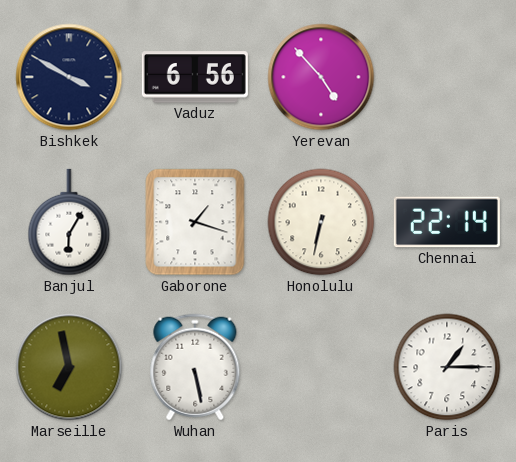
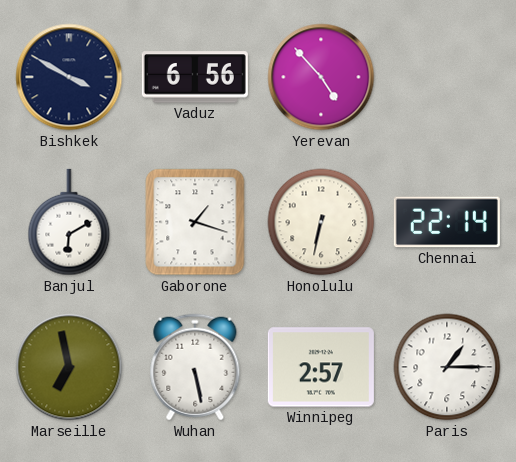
Banjul: 6:05 -> 6:10 (69, 222)
Winnipeg: none -> 2:57 (321, 367)
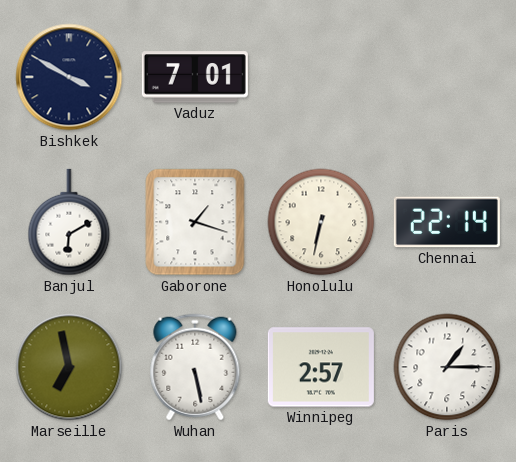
Vaduz: 6:56 -> 7:01 (195, 77)
Yerevan: 4:53 -> none (321, 77)
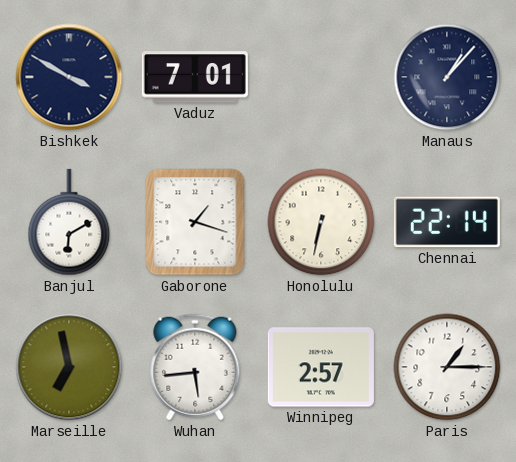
Manaus: none -> 1:07 (447, 77)
Wuhan: 5:28 -> 5:44 (195, 367)
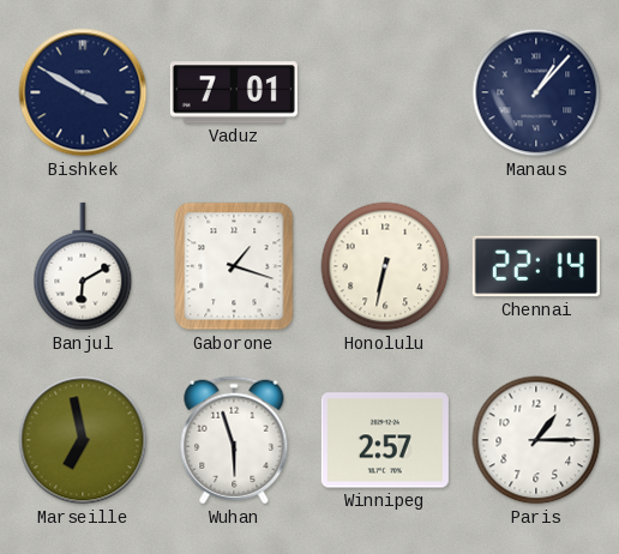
Wuhan: 5:44 -> 5:57 (234, 440)
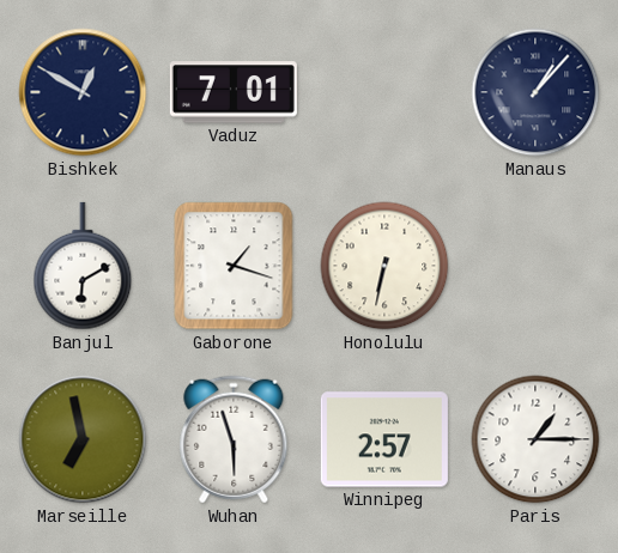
Bishkek: 3:50 -> 12:50 (83, 92)
Chennai: 22:14 -> none (536, 266)
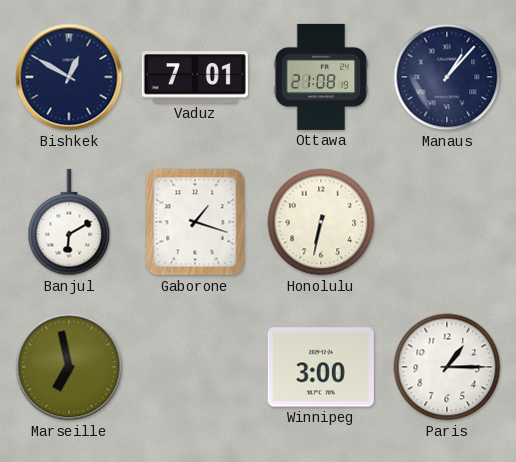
Ottawa: none -> 21:08 (321, 77)
Wuhan: 5:57 -> none (234, 439)
Winnipeg: 2:57 -> 3:00 (321, 367)
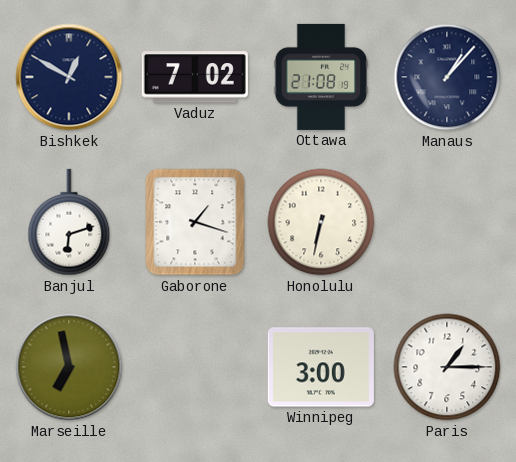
Vaduz: 7:01 -> 7:02 (195, 77)
Banjul: 6:10 -> 6:12 (69, 222)
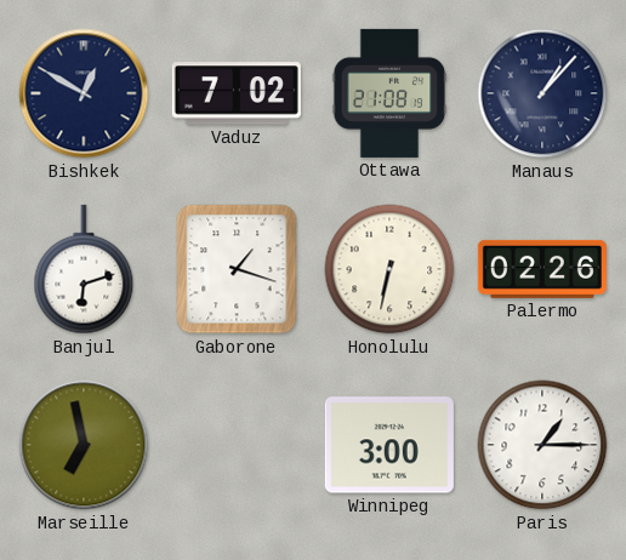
Palermo: none -> 02:26 (542, 269)
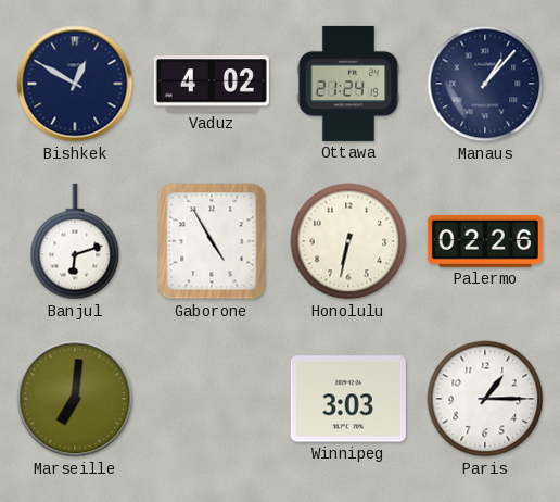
Vaduz: 7:02 -> 4:02 (212, 84)
Ottawa: 21:08 -> 21:24 (348, 84)
Gaborone: 1:18 -> 4:55 (212, 241)
Marseille: 6:58 -> 7:01 (75, 399)
Winnipeg: 3:00 -> 3:03 (348, 399)
